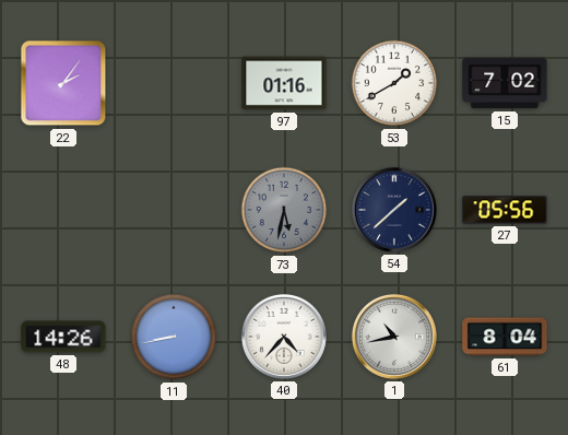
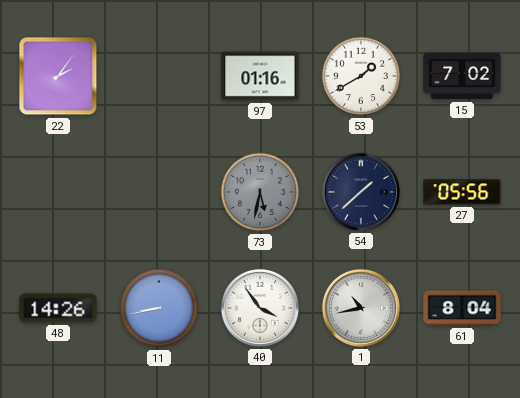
40: 4:37 -> 3:54 (260, 308)
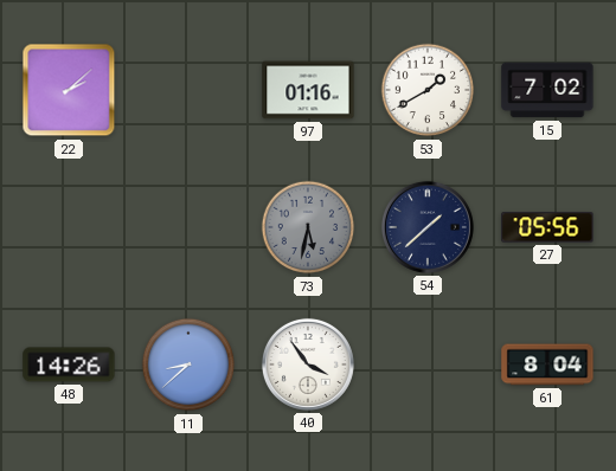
22: 2:06 -> 2:08 (69, 90)
11: 8:43 -> 8:38 (188, 364)
1: 10:43 -> none (361, 308)
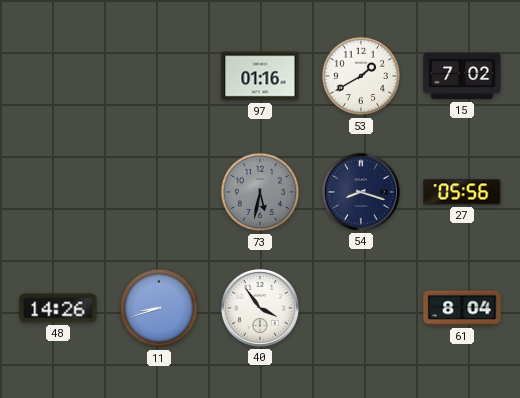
22: 2:08 -> none (69, 90)
54: 1:38 -> 8:18 (361, 192)
11: 8:38 -> 8:42 (159, 308)
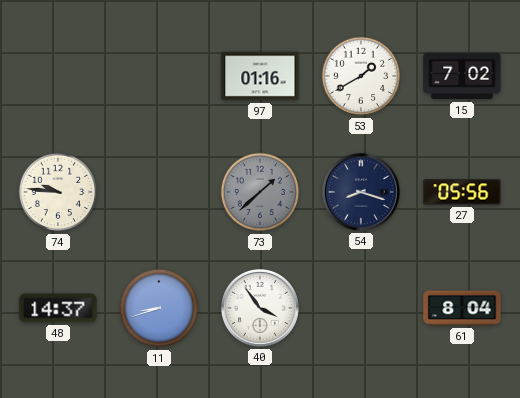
74: none -> 9:46 (58, 192)
73: 5:32 -> 1:38 (260, 192)
48: 14:26 -> 14:37 (58, 308)
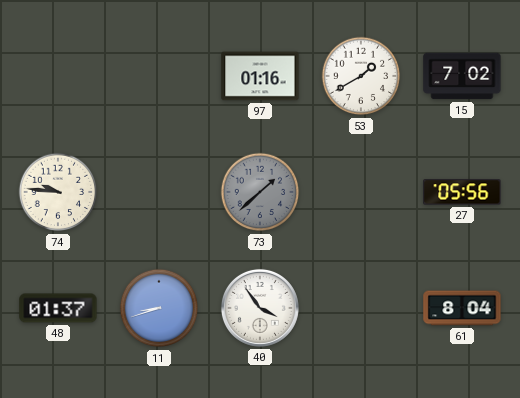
54: 8:18 -> none (361, 192)
48: 14:37 -> 01:37 (58, 308)
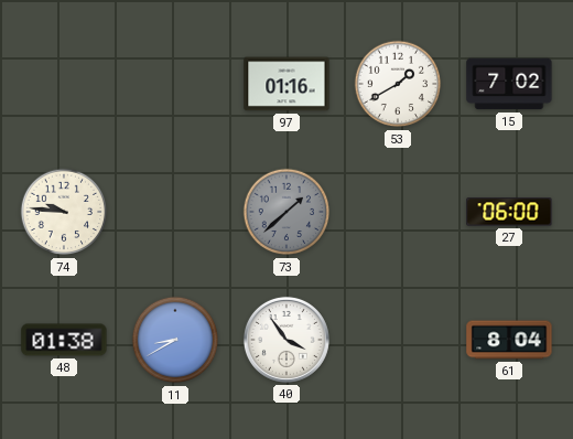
27: 05:56 -> 06:00 (509, 212)
48: 01:37 -> 01:38 (64, 340)
11: 8:42 -> 8:40 (175, 340)
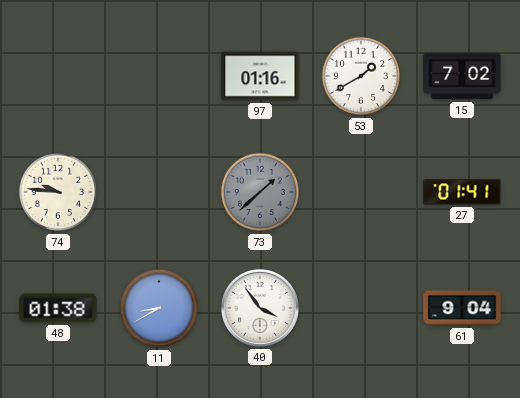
27: 06:00 -> 01:41 (462, 192)
61: 8:04 -> 9:04 (462, 308)
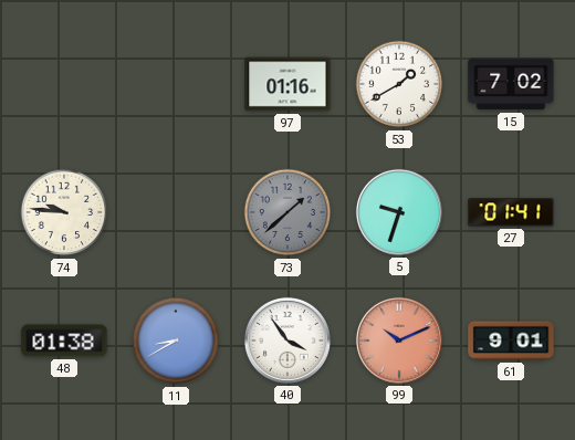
5: none -> 9:33 (399, 212)
99: none -> 10:11 (399, 341)
61: 9:04 -> 9:01 (511, 341)
